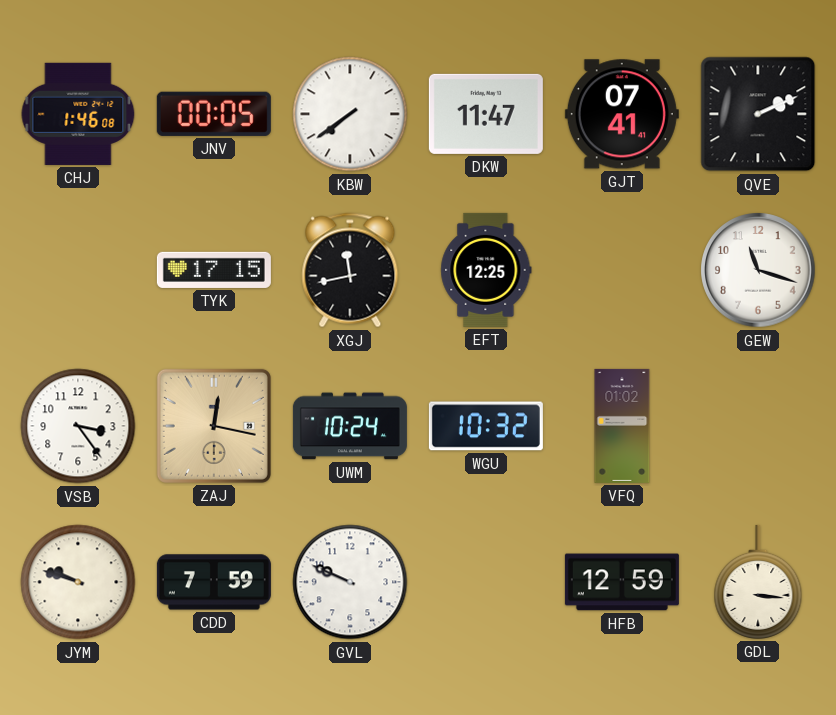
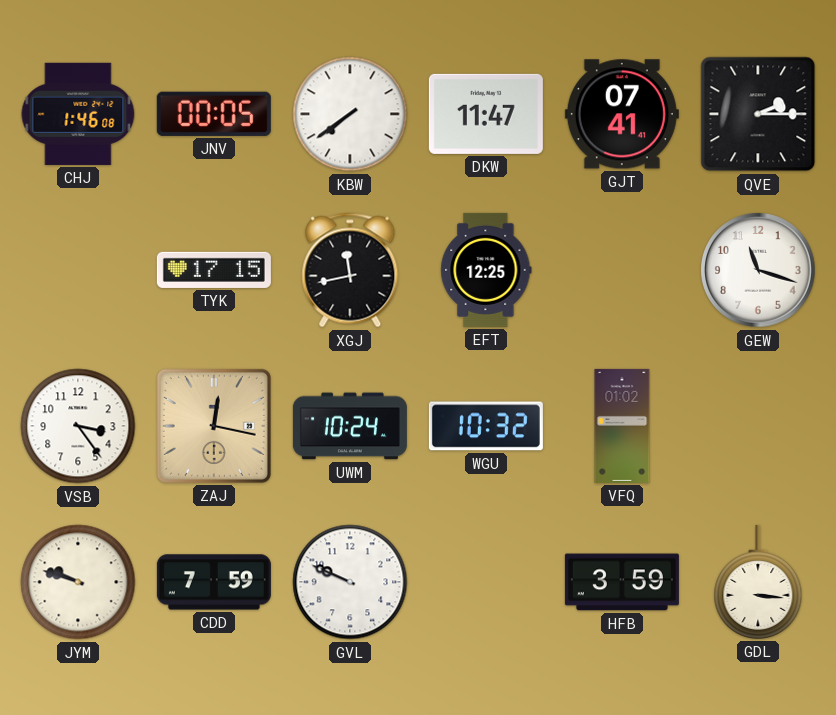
QVE: 2:11 -> 2:15 (758, 114)
HFB: 12:59 -> 3:59 (622, 582)
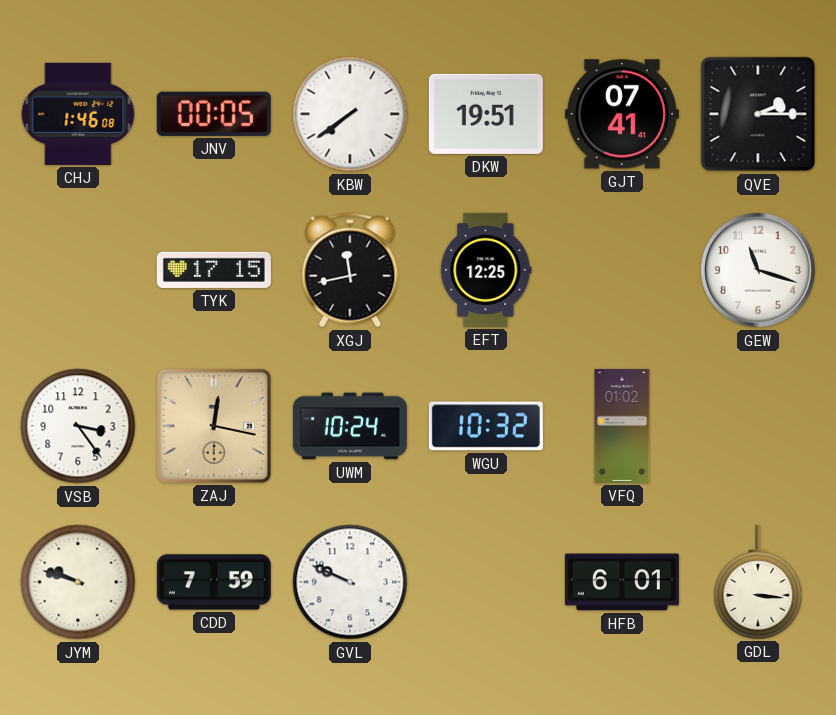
DKW: 11:47 -> 19:51 (486, 114)
HFB: 3:59 -> 6:01 (622, 582)
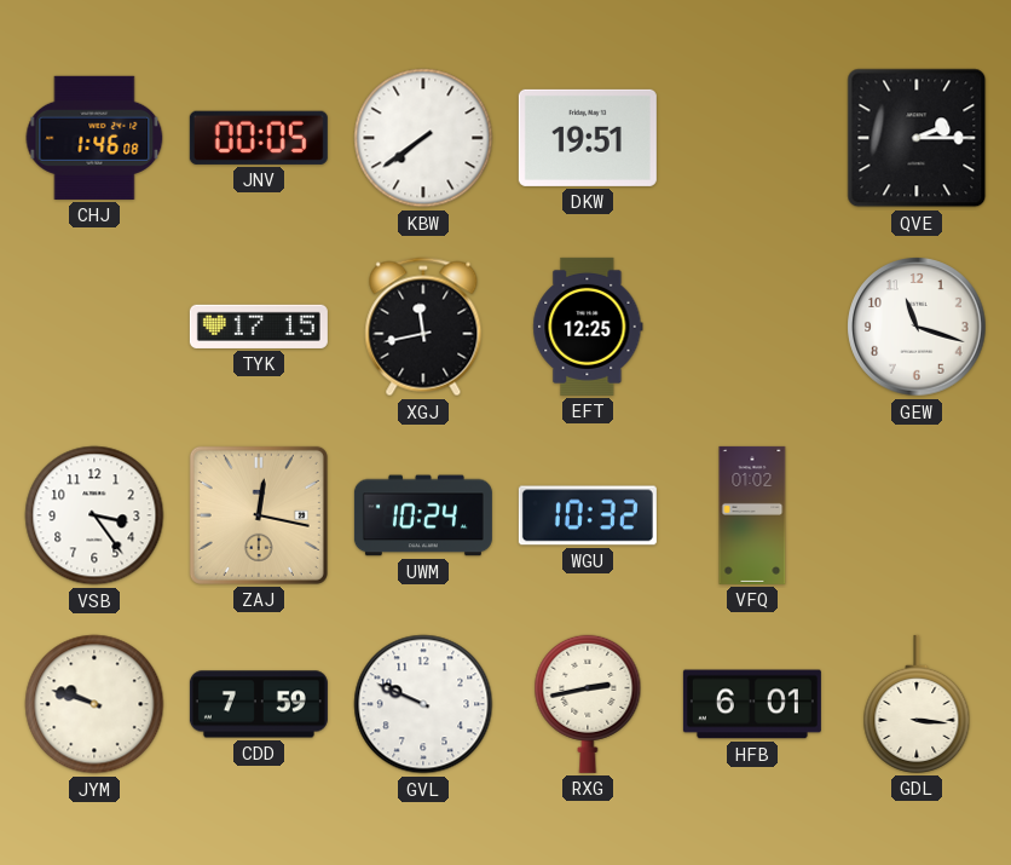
GJT: 07:41 -> none (622, 114)
RXG: none -> 2:43 (588, 704)
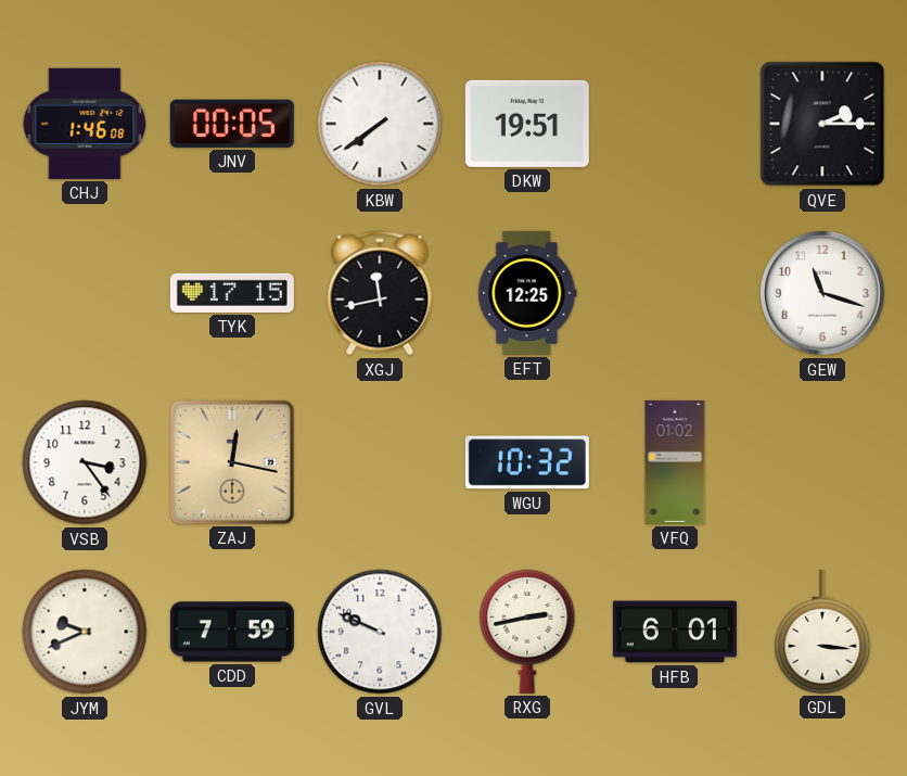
UWM: 10:24 -> none (423, 515)
JYM: 9:48 -> 9:41 (85, 632)
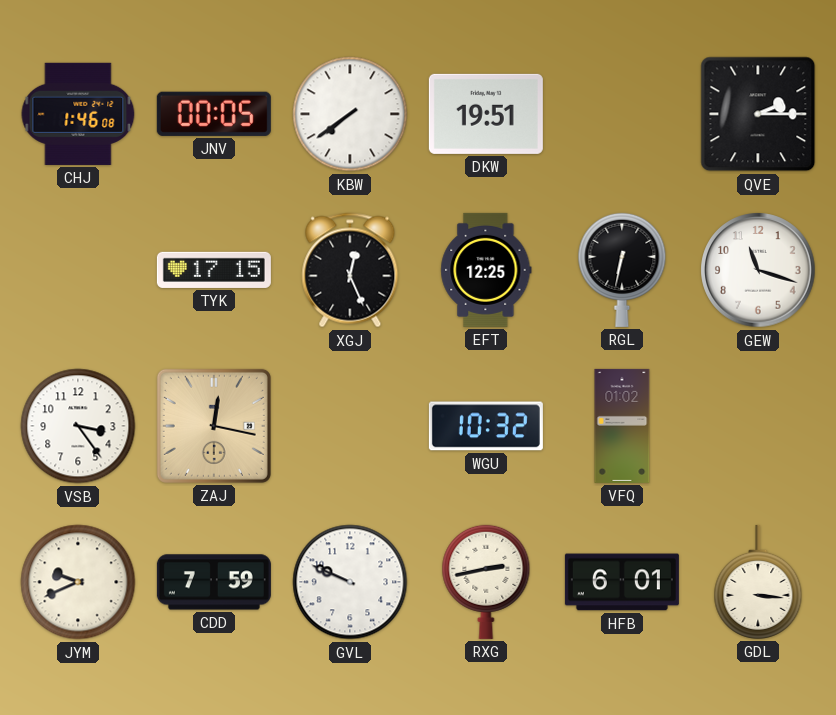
XGJ: 11:43 -> 12:26 (350, 270)
RGL: none -> 6:32 (622, 270)
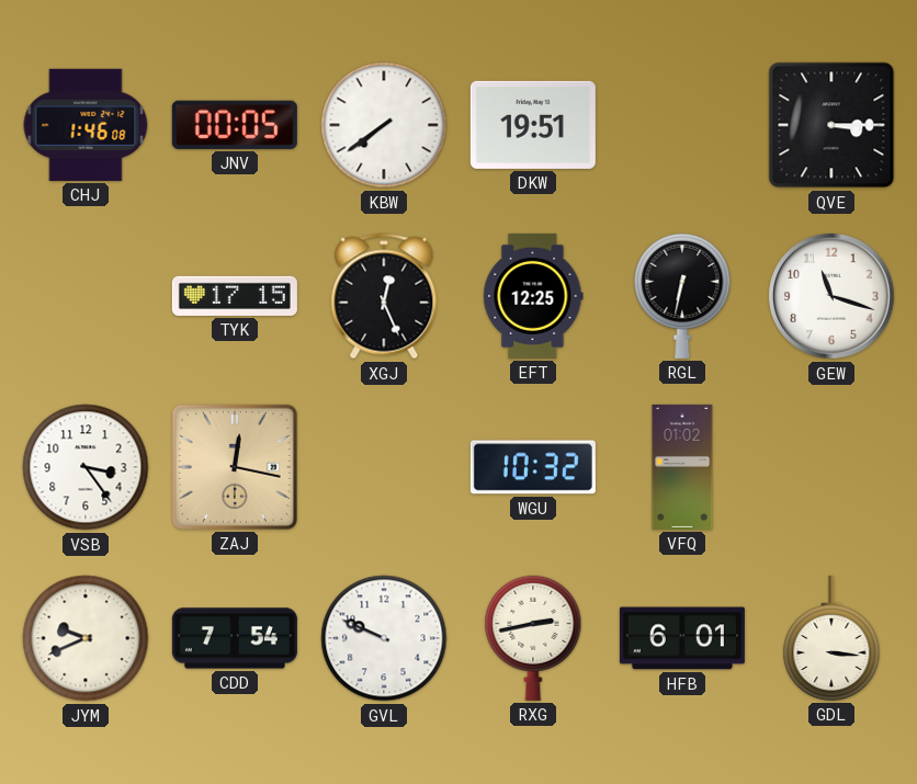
QVE: 2:15 -> 3:15 (831, 125)
CDD: 7:59 -> 7:54 (235, 638)
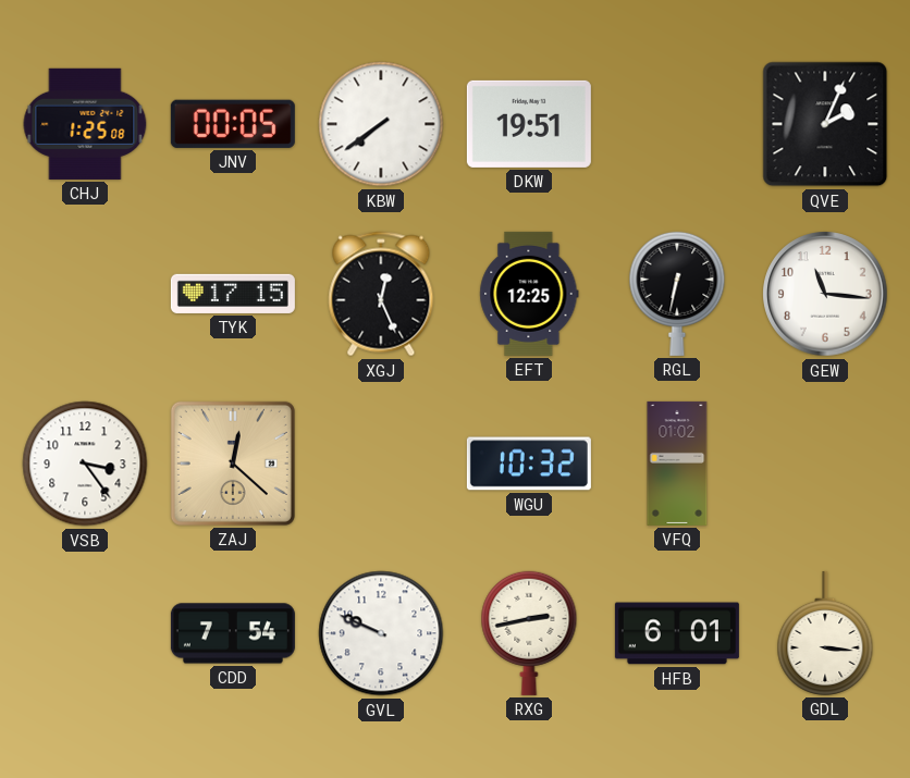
CHJ: 1:46 -> 1:25 (85, 124)
QVE: 3:15 -> 2:04 (825, 124)
GEW: 11:18 -> 11:16 (825, 294)
ZAJ: 12:17 -> 12:22 (233, 464)
JYM: 9:41 -> none (86, 638)
